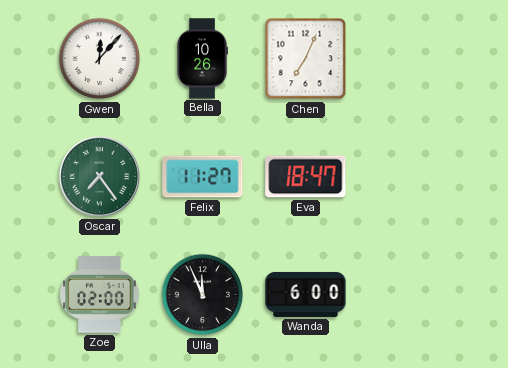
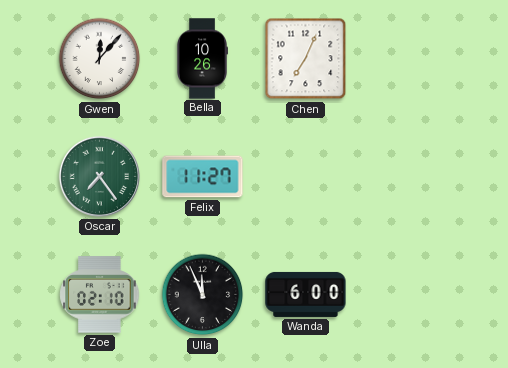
Eva: 18:47 -> none (306, 177)
Zoe: 02:00 -> 02:10 (100, 295)
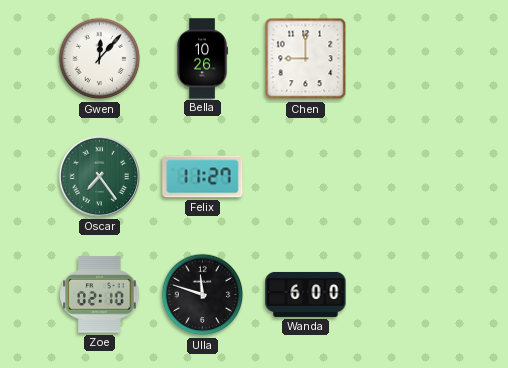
Chen: 7:04 -> 9:00 (306, 59)
Ulla: 11:56 -> 11:48 (203, 295)
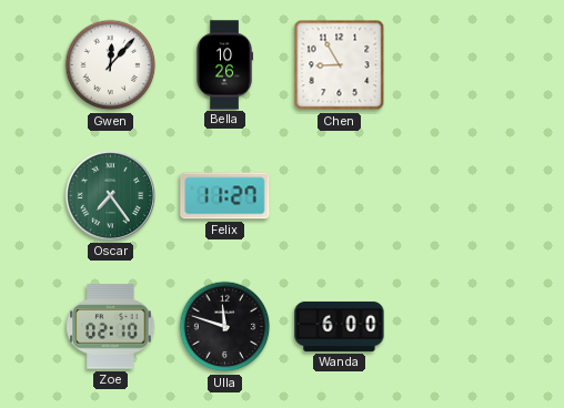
Chen: 9:00 -> 8:55 (340, 65)
